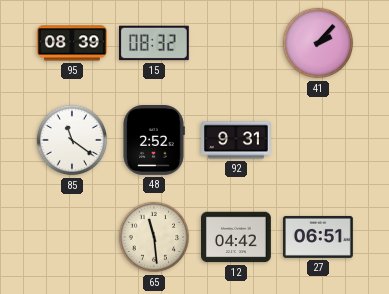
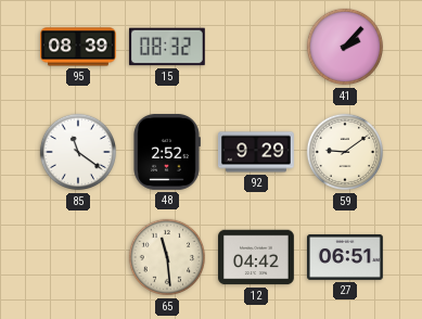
92: 9:31 -> 9:29 (257, 152)
59: none -> 9:09 (345, 152)
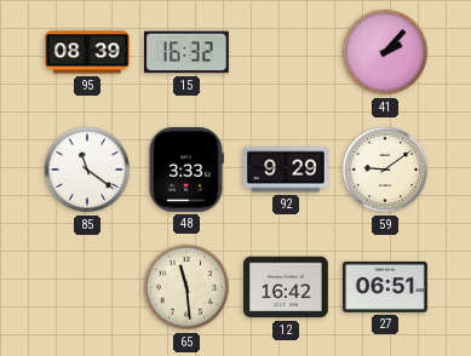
15: 08:32 -> 16:32 (188, 52)
48: 2:52 -> 3:33 (186, 171)
12: 04:42 -> 16:42 (287, 287)
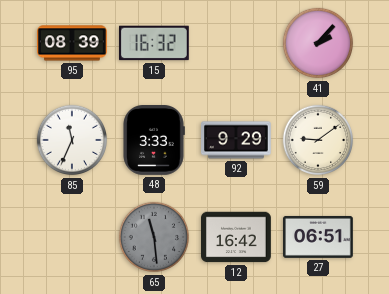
85: 11:21 -> 11:34 (72, 140)
65 dial: cream -> grey (154, 237)
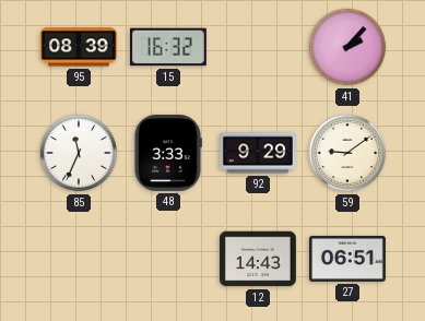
65: 11:29 -> none (154, 237)
12: 16:42 -> 14:43 (259, 259)
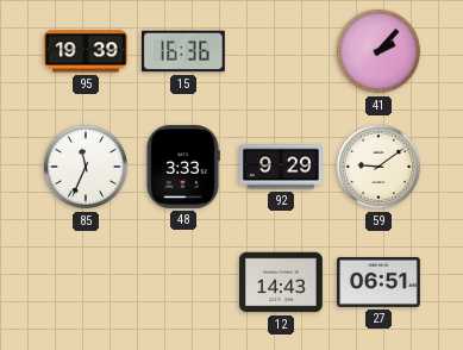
95: 08:39 -> 19:39 (87, 51)
15: 16:32 -> 16:36 (184, 51)
